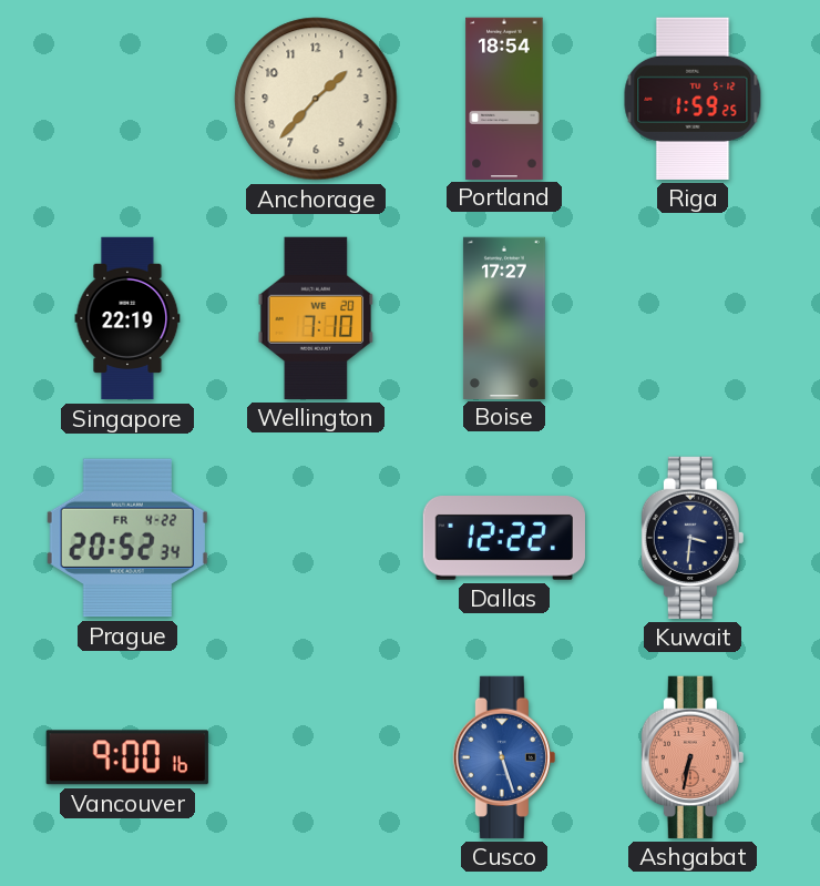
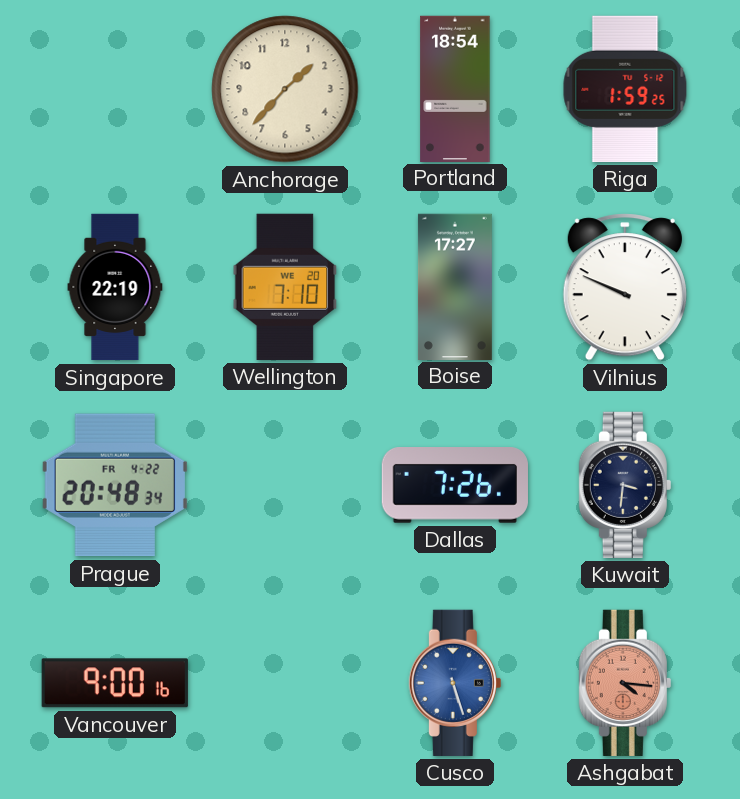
Vilnius: none -> 9:49 (625, 287)
Prague: 20:52 -> 20:48 (115, 485)
Dallas: 12:22 -> 7:26 (455, 486)
Ashgabat: 6:32 -> 4:16 (625, 683)
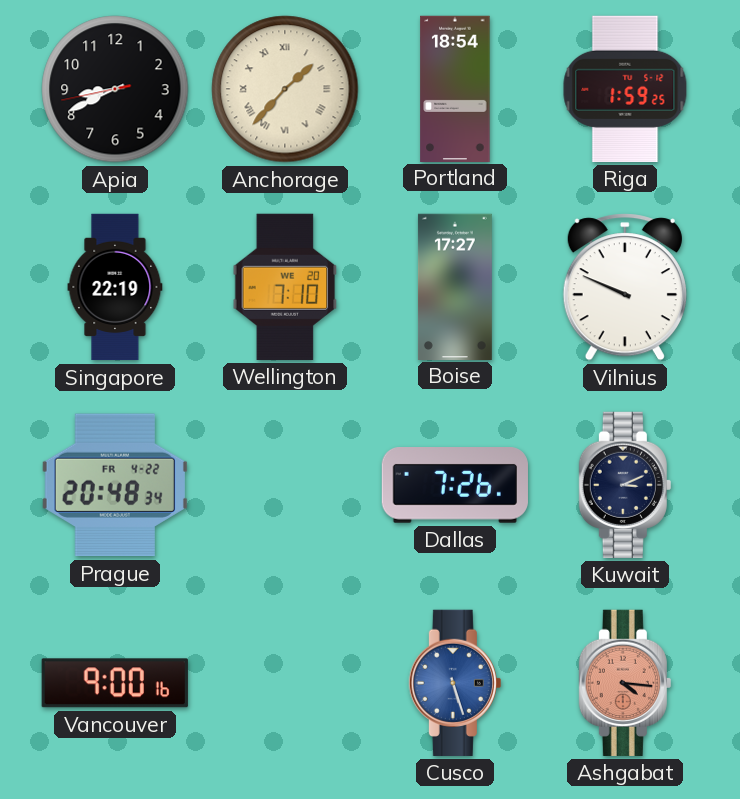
Apia: none -> 8:40 (115, 89)
Anchorage numerals: Arabic -> Roman (285, 89)
Kuwait: 3:31 -> 3:11 (625, 485)
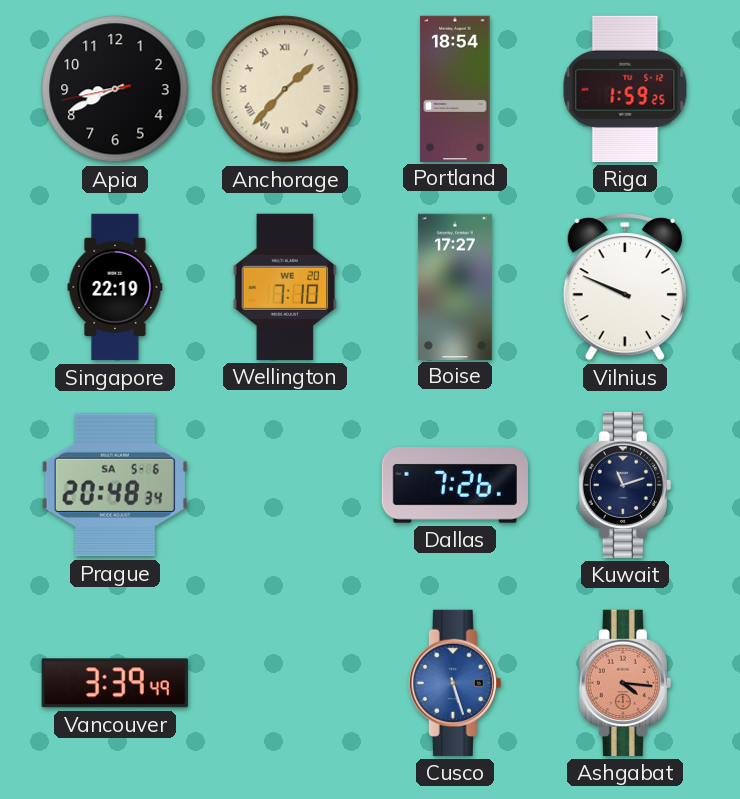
Prague date: FR 4-22 -> SA 5-6 (115, 485)
Kuwait: 3:11 -> 11:12 (625, 485)
Vancouver: 9:00 -> 3:39 (115, 683)
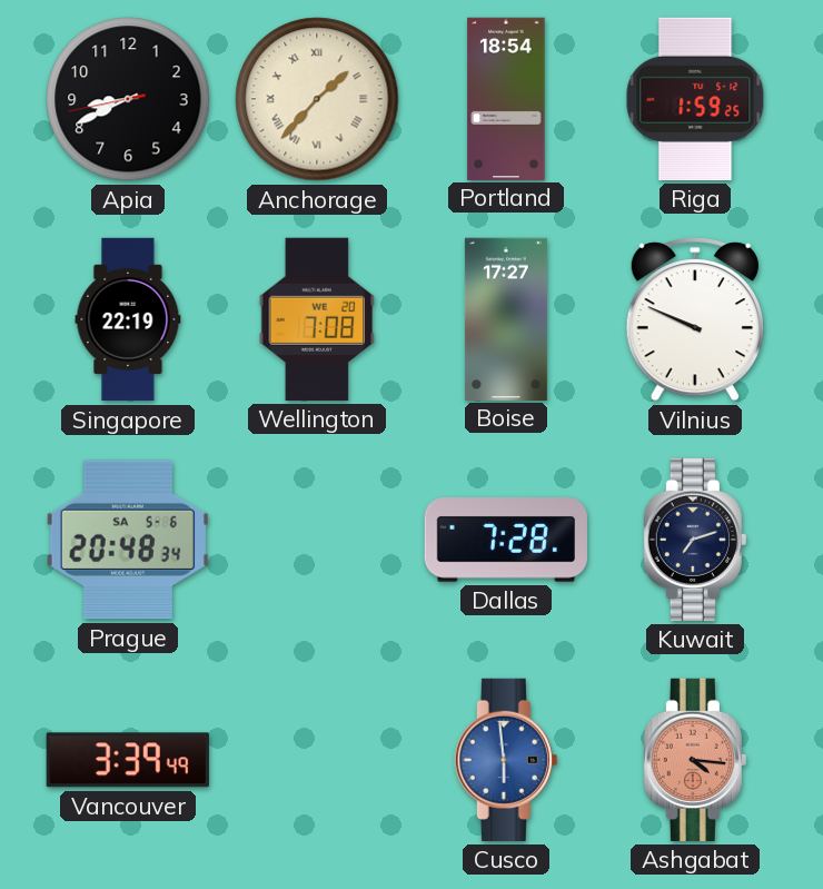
Wellington: 7:10 -> 7:08 (317, 319)
Dallas: 7:26 -> 7:28 (506, 541)
Kuwait: 11:12 -> 7:12 (695, 540)
Cusco: 5:27 -> 5:59 (506, 760)
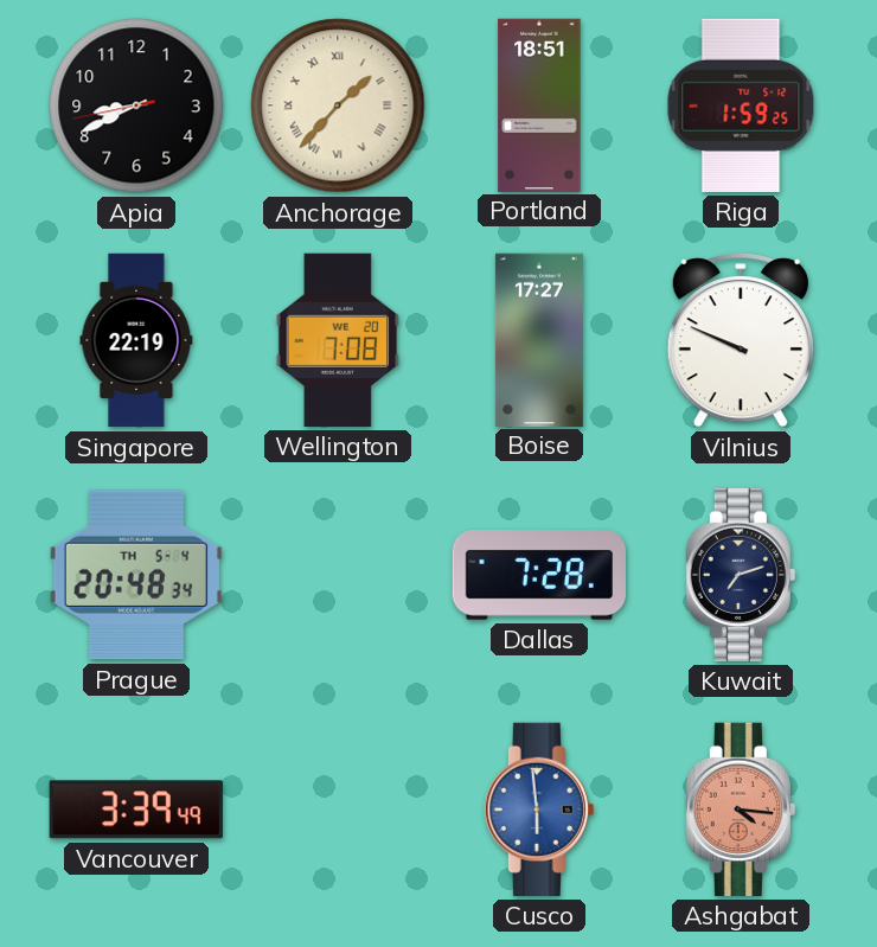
Portland: 18:54 -> 18:51 (539, 104)
Prague date: SA 5-6 -> TH 5-4 (136, 575)
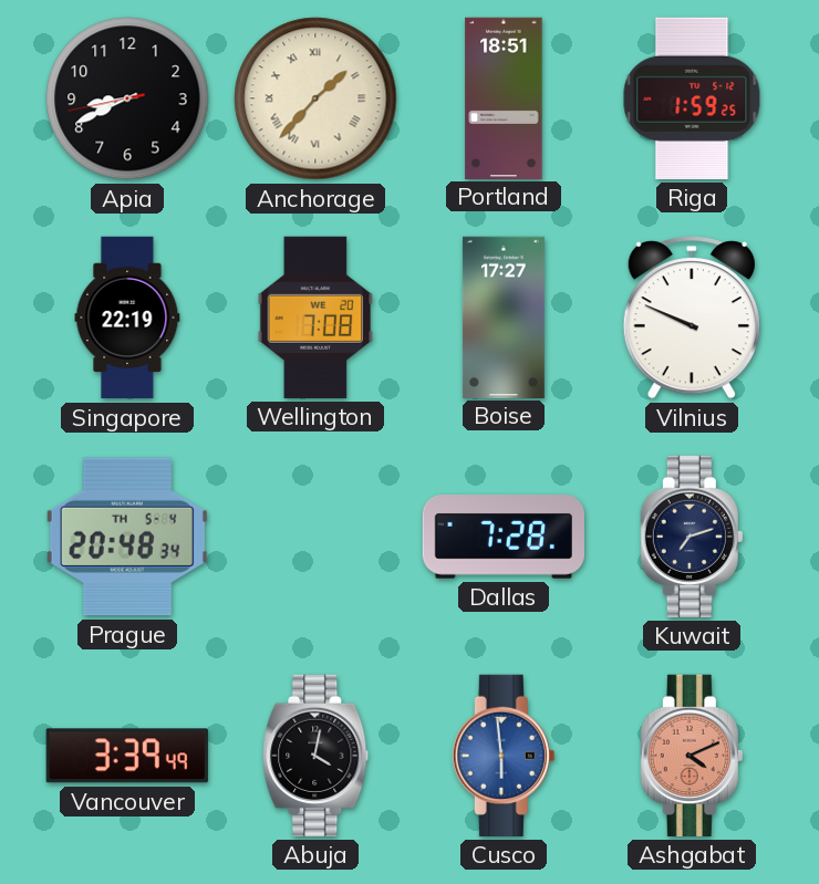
Abuja: none -> 4:02 (315, 756)
Ashgabat: 4:16 -> 4:11 (692, 756)
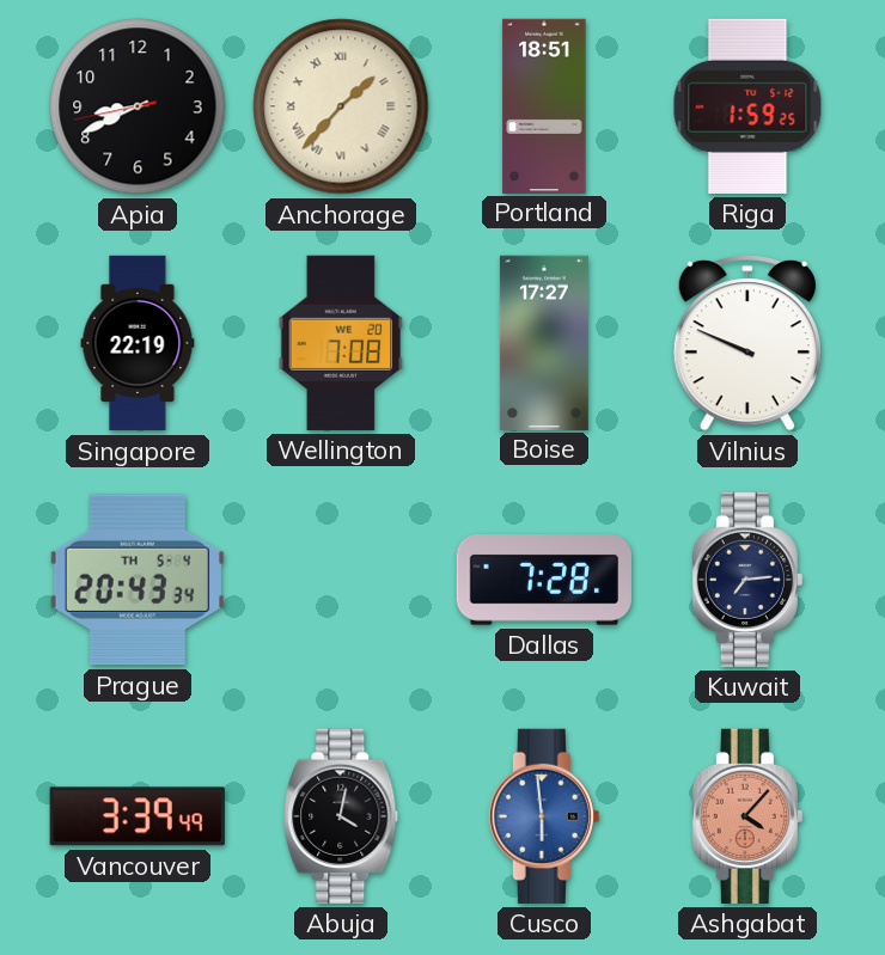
Prague: 20:48 -> 20:43 (138, 580)
Kuwait: 7:12 -> 7:14 (747, 580)
Ashgabat: 4:11 -> 4:07 (747, 816)
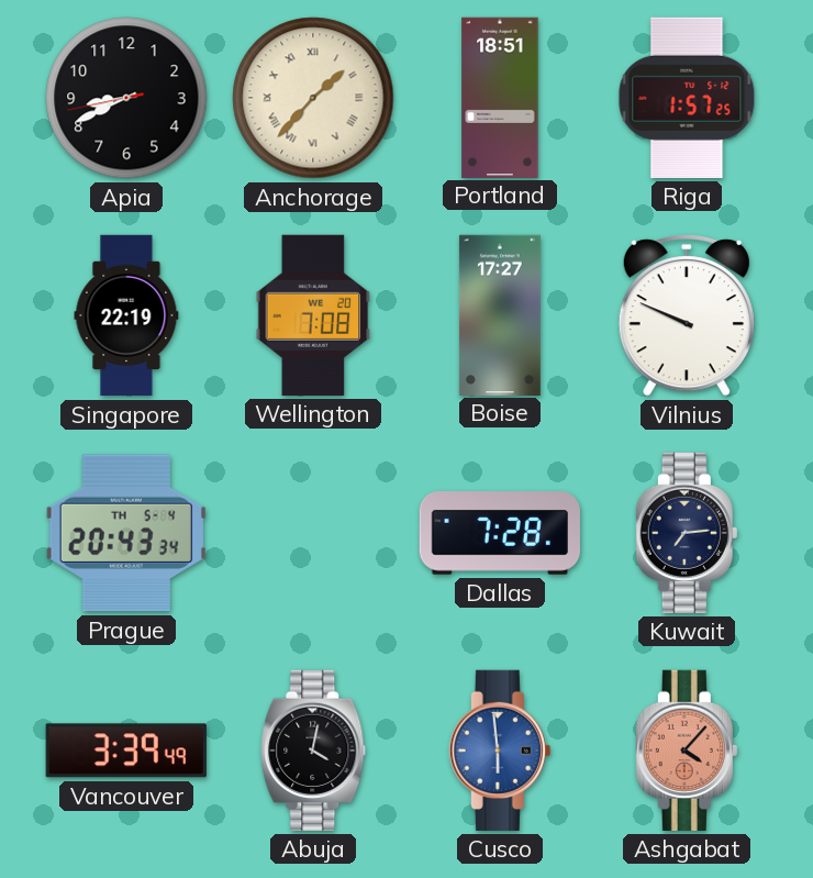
Riga: 1:59 -> 1:57 (687, 98)
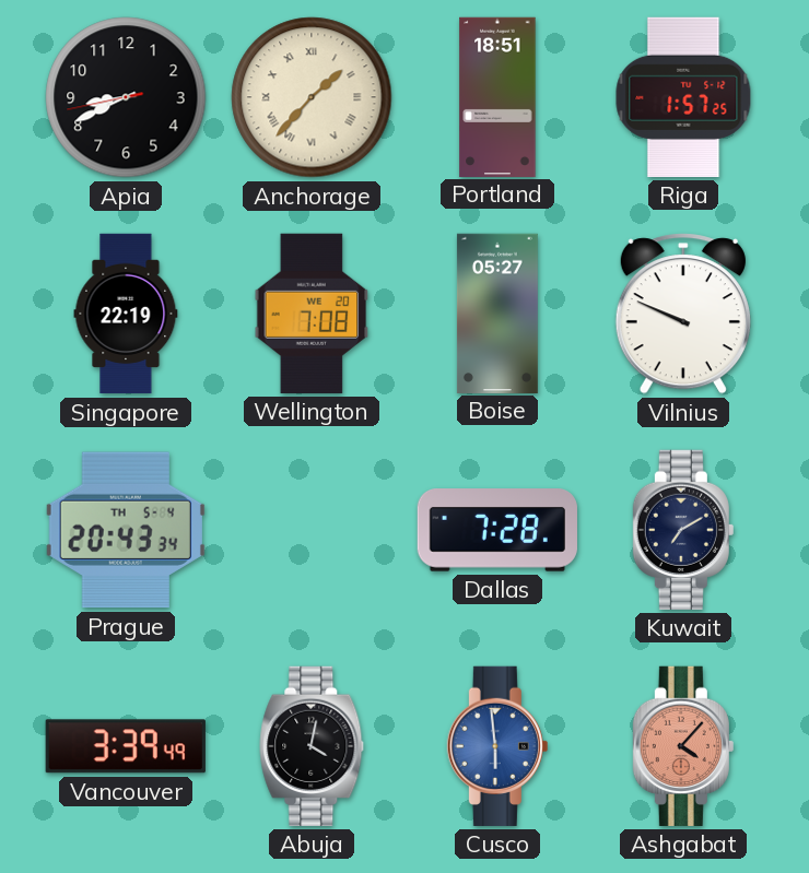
Boise: 17:27 -> 05:27 (497, 312)
Kuwait: 7:14 -> 7:10 (683, 530)
